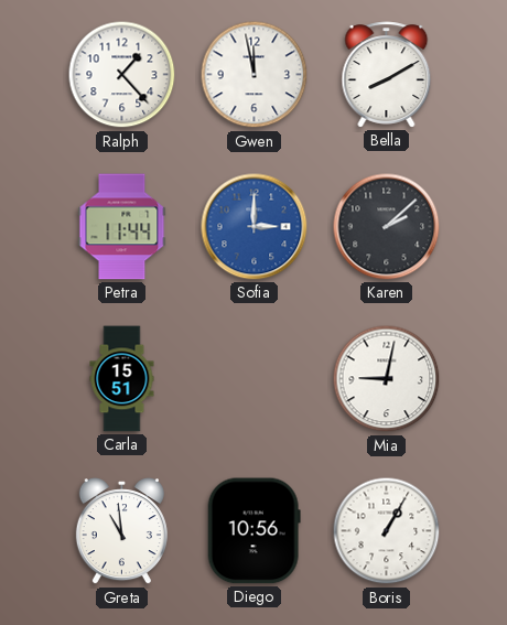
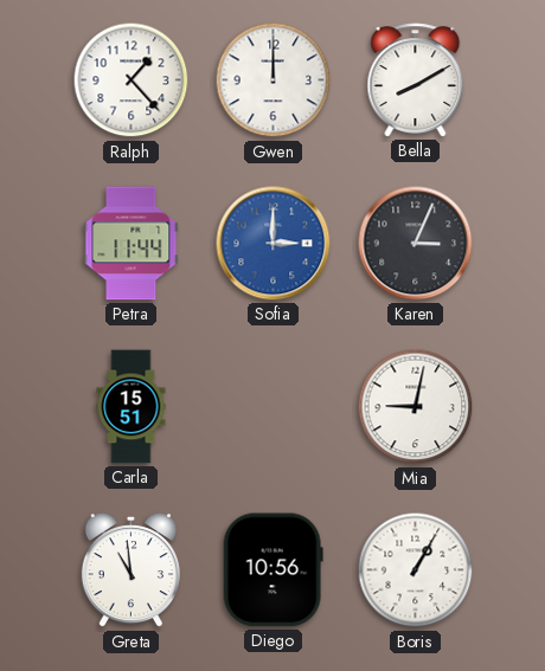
Gwen: 11:58 -> 12:00 (274, 80)
Karen: 2:08 -> 3:04 (416, 244)
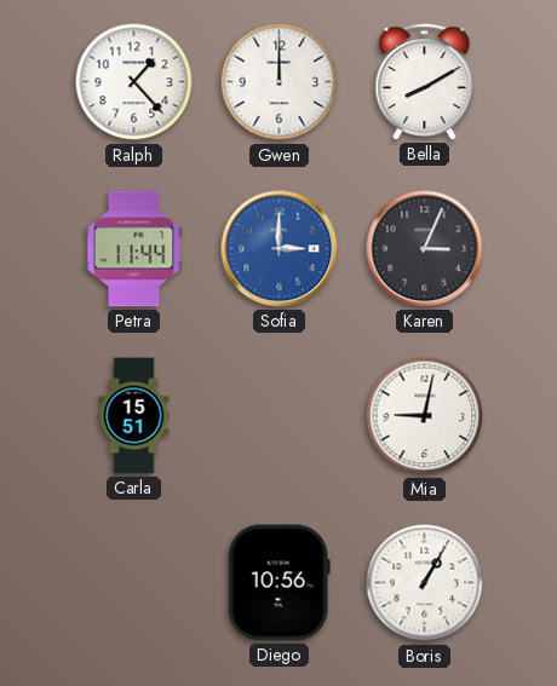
Greta: 10:59 -> none (130, 570)
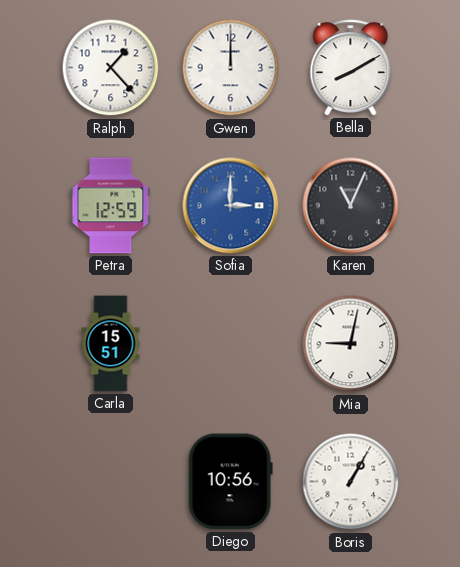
Petra: 11:44 -> 12:59 (111, 206)
Karen: 3:04 -> 11:04 (351, 206)
